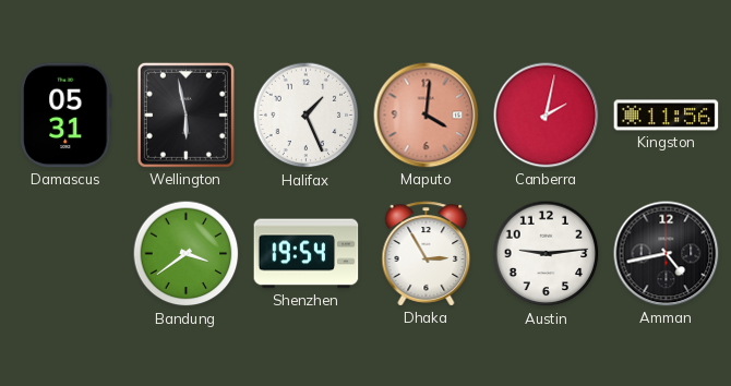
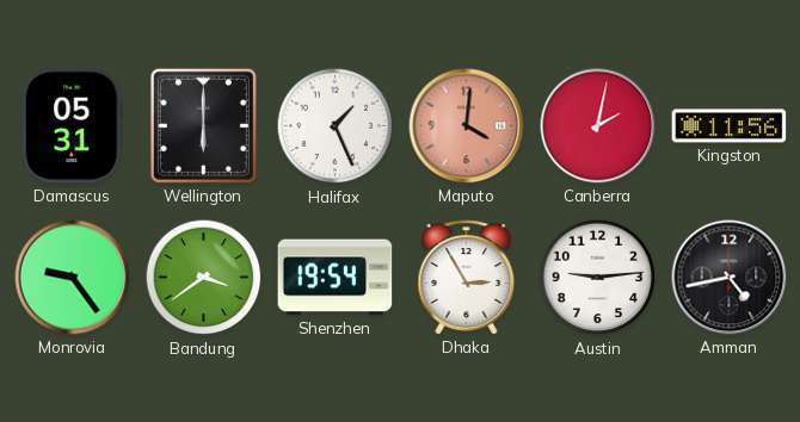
Wellington: 5:58 -> 6:00 (203, 125)
Monrovia: none -> 9:24 (73, 278)
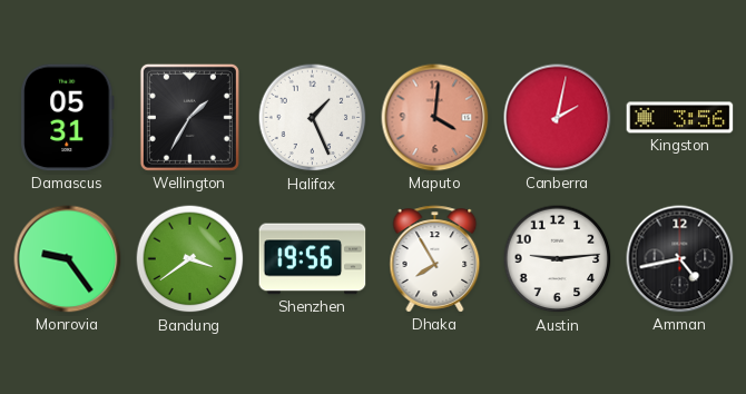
Wellington: 6:00 -> 1:35 (189, 117)
Kingston: 11:56 -> 3:56 (680, 118)
Shenzhen: 19:54 -> 19:56 (313, 259)
Dhaka: 2:55 -> 7:55 (435, 259)
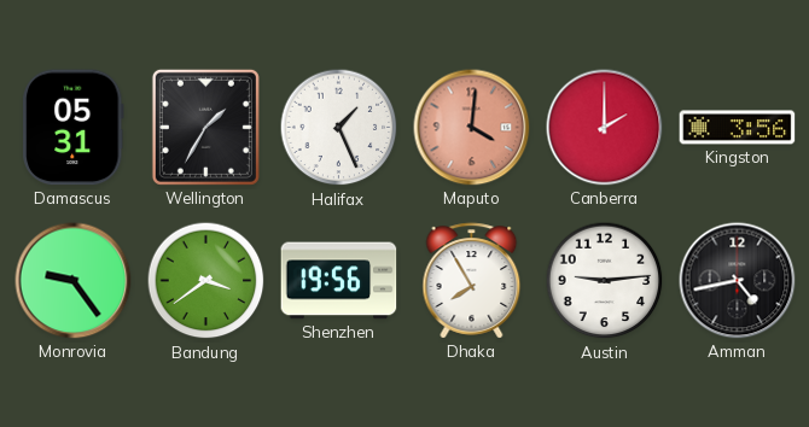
Canberra: 2:02 -> 2:00 (605, 128)
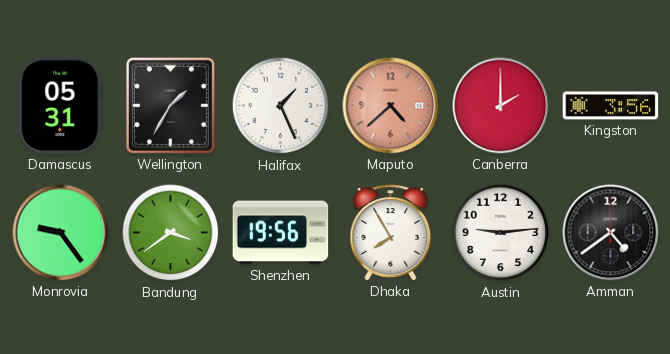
Maputo: 4:01 -> 4:38 (391, 106)
Amman: 4:43 -> 4:39 (611, 233)
